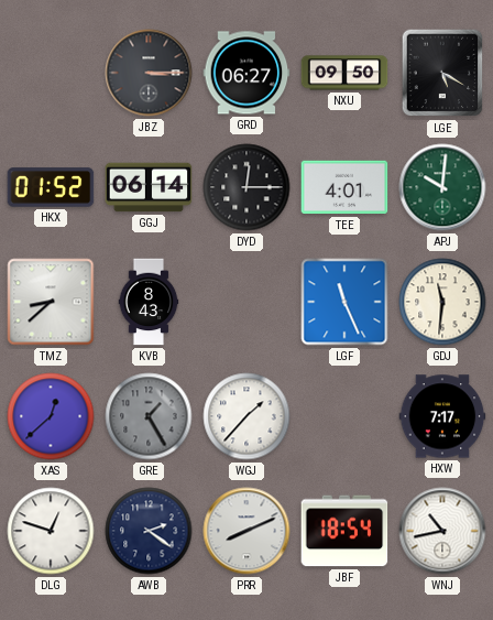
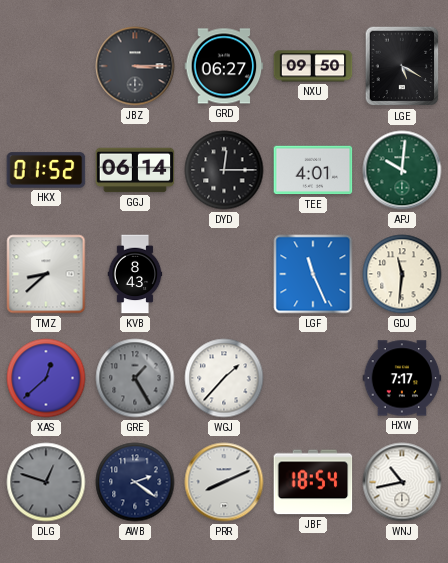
DLG dial: white -> grey (46, 482)
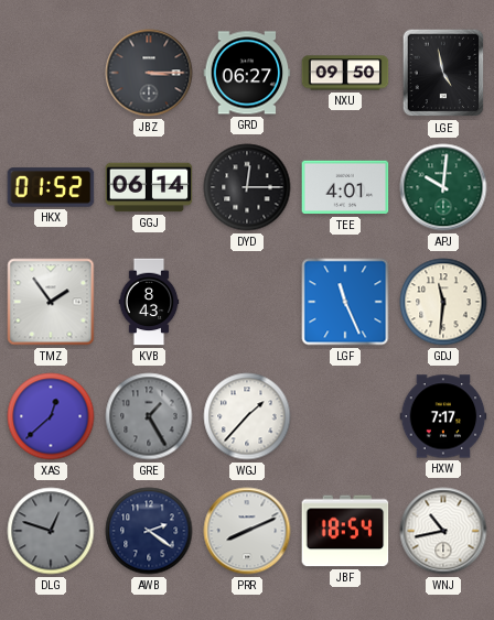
LGE: 5:20 -> 4:58 (443, 73)
TMZ: 8:38 -> 1:54 (51, 302)
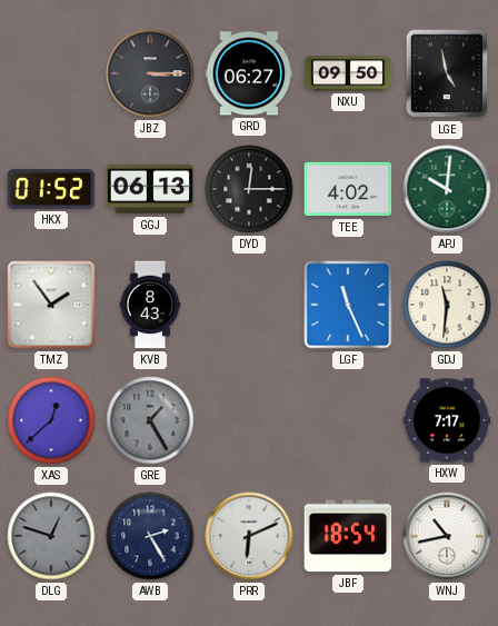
GGJ: 06:14 -> 06:13 (150, 189)
TEE: 4:01 -> 4:02 (348, 189)
WGJ: 1:37 -> none (247, 416)
AWB: 2:21 -> 2:25 (150, 536)
PRR: 8:11 -> 6:11 (249, 536)
